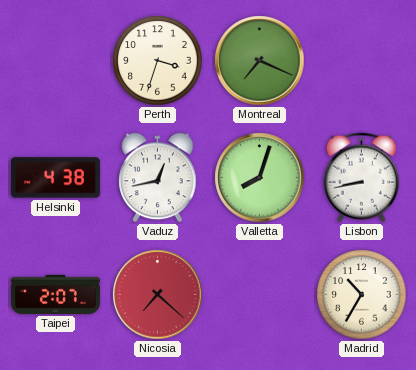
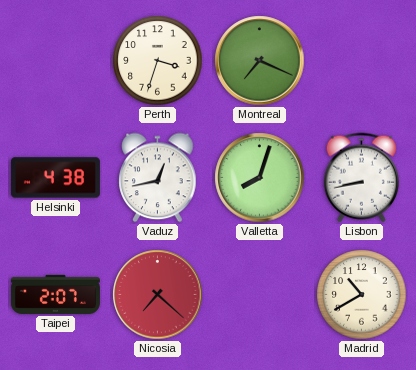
Madrid: 10:35 -> 10:40 (362, 295)
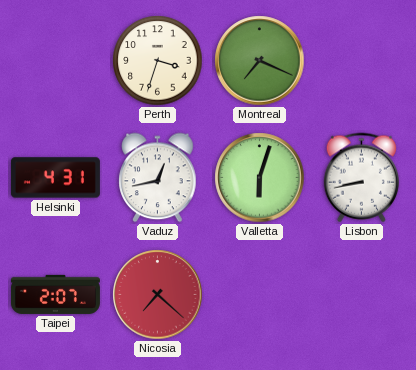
Helsinki: 4:38 -> 4:31 (55, 178)
Valletta: 8:03 -> 6:03 (260, 178)
Madrid: 10:40 -> none (362, 295)
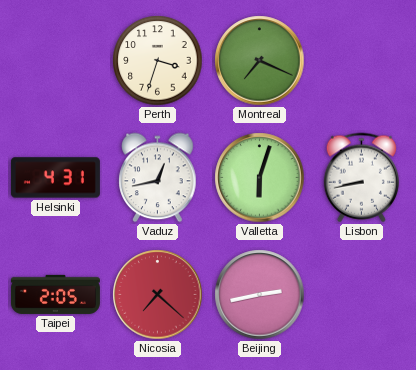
Taipei: 2:07 -> 2:05 (55, 294)
Beijing: none -> 2:43 (260, 295)
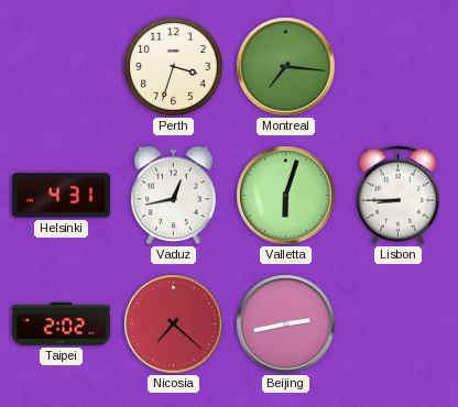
Montreal: 7:19 -> 7:16 (286, 67)
Lisbon: 8:43 -> 8:45 (397, 196)
Taipei: 2:05 -> 2:02 (61, 323)
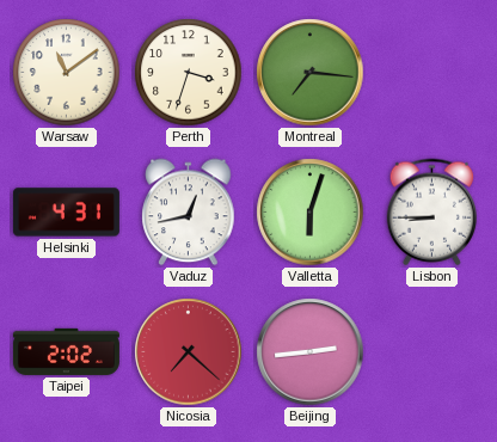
Warsaw: none -> 11:09 (67, 73)
Beijing: 2:43 -> 2:44 (311, 352)
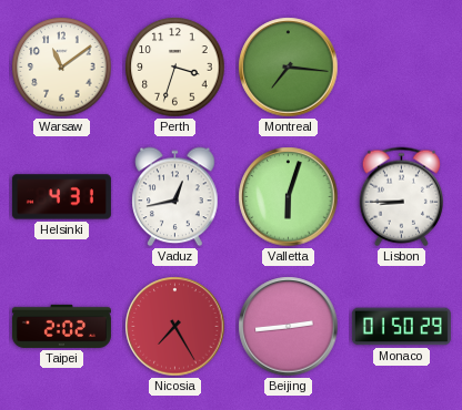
Nicosia: 7:22 -> 7:25 (175, 327)
Monaco: none -> 01:50 (401, 327)
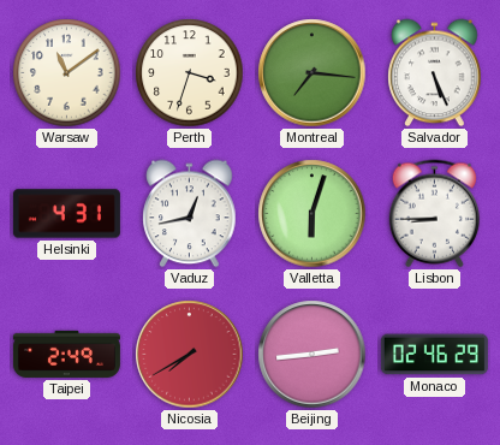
Salvador: none -> 5:26 (435, 73)
Taipei: 2:02 -> 2:49 (66, 354)
Nicosia: 7:25 -> 7:40 (190, 355)
Monaco: 01:50 -> 02:46 (434, 355)
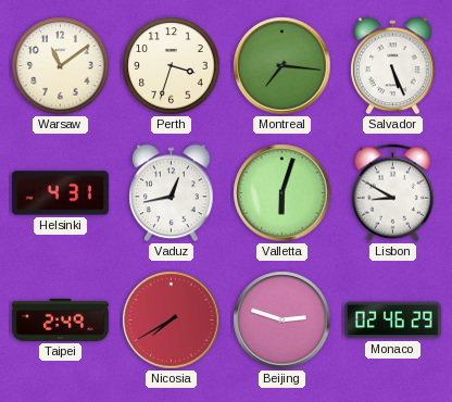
Lisbon: 8:45 -> 8:50 (392, 193)
Beijing: 2:44 -> 2:48 (282, 321)
